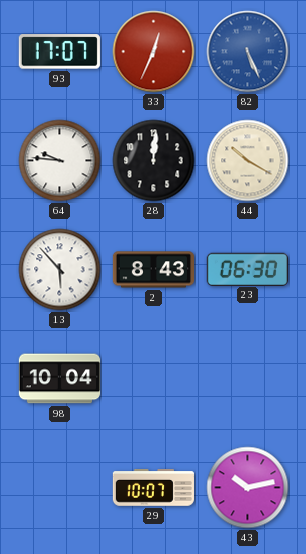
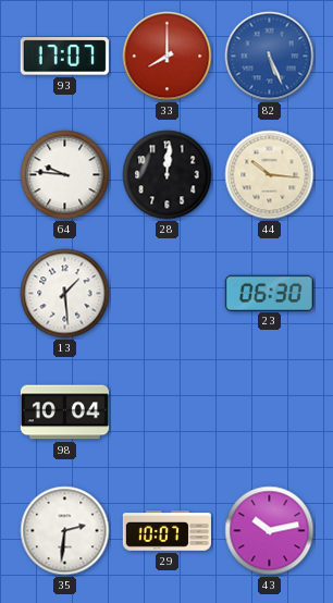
33: 12:34 -> 8:00 (168, 57)
44: 10:20 -> 10:16 (270, 175)
13: 5:53 -> 1:29 (65, 294)
2: 8:43 -> none (153, 270)
35: none -> 2:31 (65, 531)
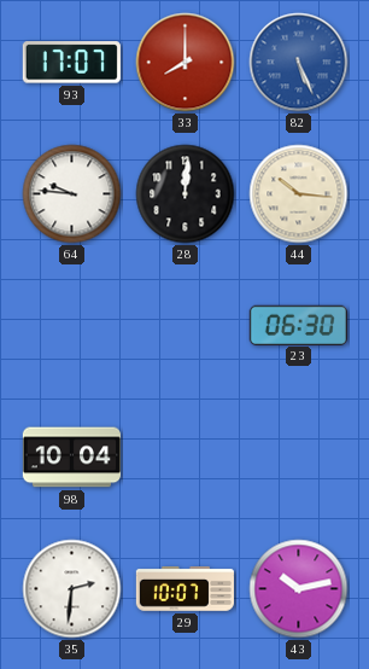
13: 1:29 -> none (65, 294)
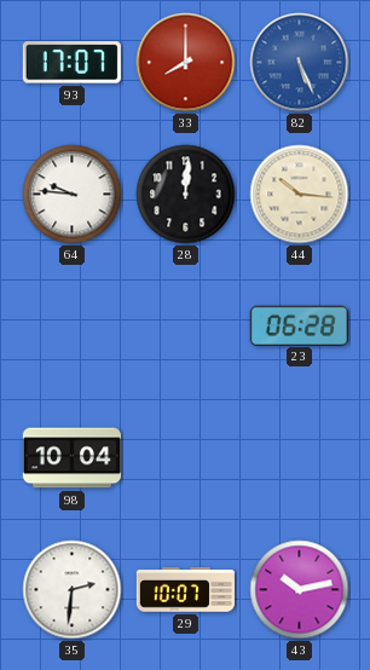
23: 06:30 -> 06:28 (299, 325)
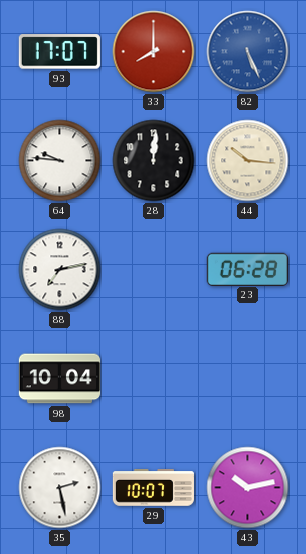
88: none -> 7:13 (60, 270)
35: 2:31 -> 2:28 (60, 488)
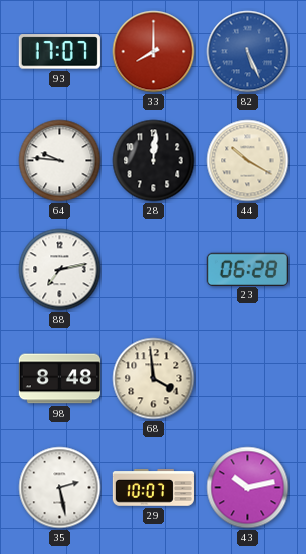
44: 10:16 -> 10:20 (248, 161)
98: 10:04 -> 8:48 (59, 379)
68: none -> 3:59 (154, 379)
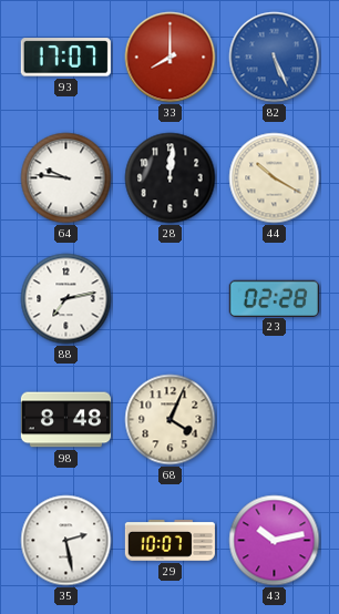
23: 06:28 -> 02:28 (274, 298)
68: 3:59 -> 4:04 (171, 420)
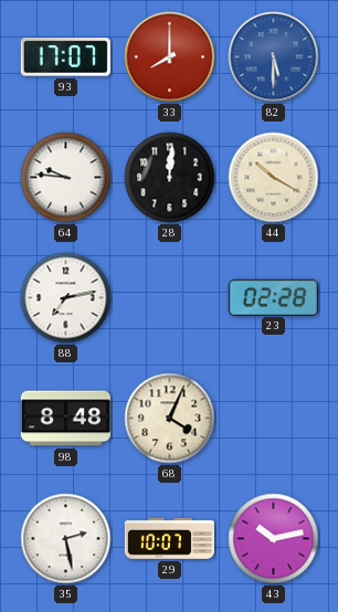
82: 5:26 -> 5:30 (274, 57)
